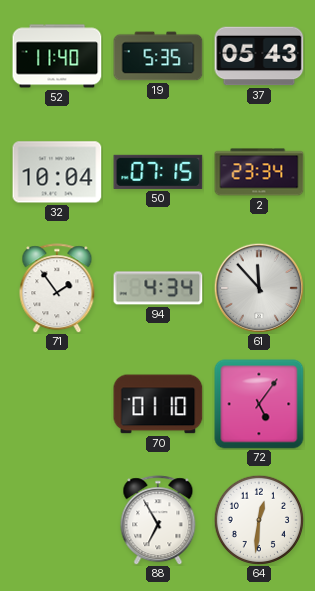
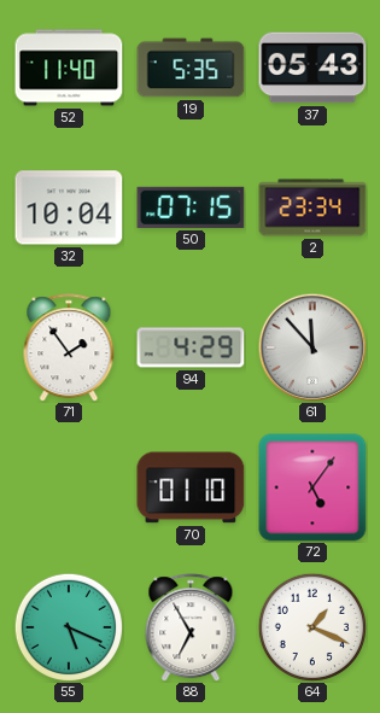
94: 4:34 -> 4:29 (191, 347)
55: none -> 5:19 (68, 626)
64: 12:31 -> 1:19 (311, 626)
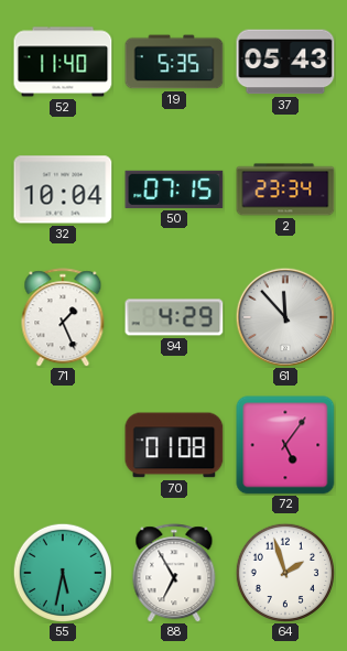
71: 1:54 -> 1:26 (63, 317)
70: 01:10 -> 01:08 (174, 445)
55: 5:19 -> 5:32 (62, 572)
64: 1:19 -> 1:57 (284, 572)
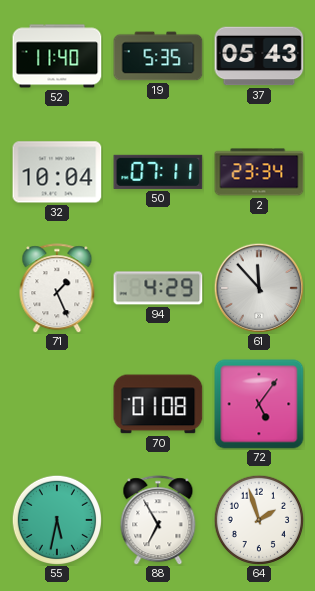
50: 07:15 -> 07:11 (158, 172)
